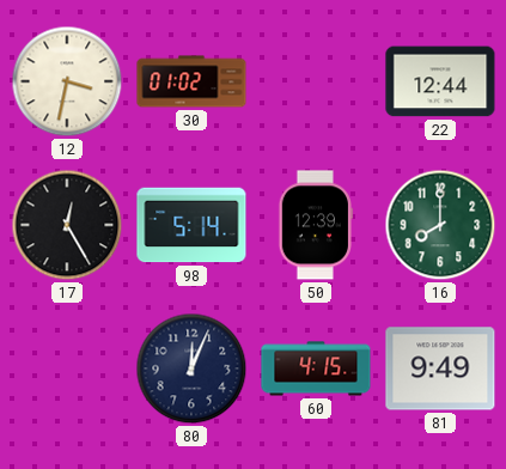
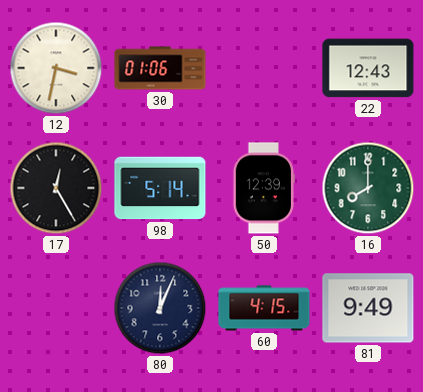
30: 01:02 -> 01:06 (160, 68)
22: 12:44 -> 12:43 (368, 68)
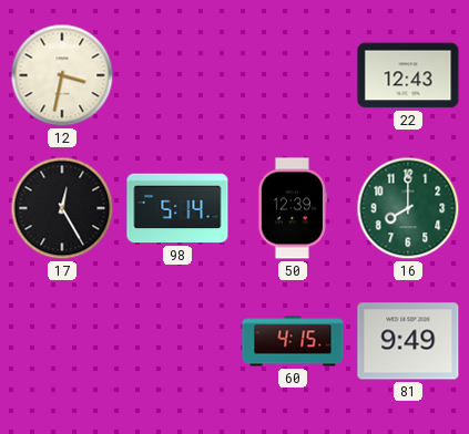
30: 01:06 -> none (160, 68)
80: 12:04 -> none (160, 308)
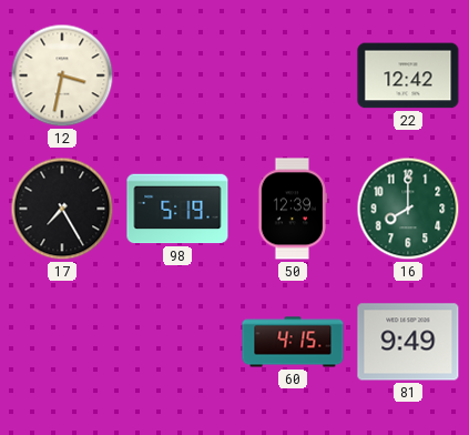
22: 12:43 -> 12:42 (408, 75)
17: 12:25 -> 7:25 (62, 209)
98: 5:14 -> 5:19 (177, 209)
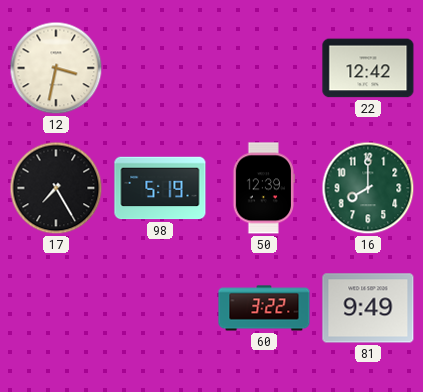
60: 4:15 -> 3:22 (264, 308)
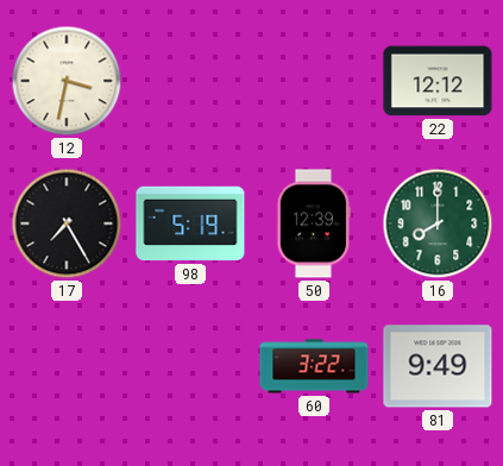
22: 12:42 -> 12:12 (438, 81)
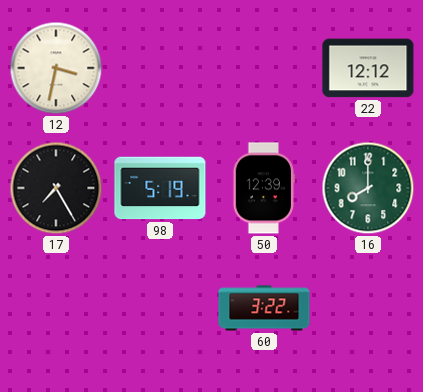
81: 9:49 -> none (438, 366)
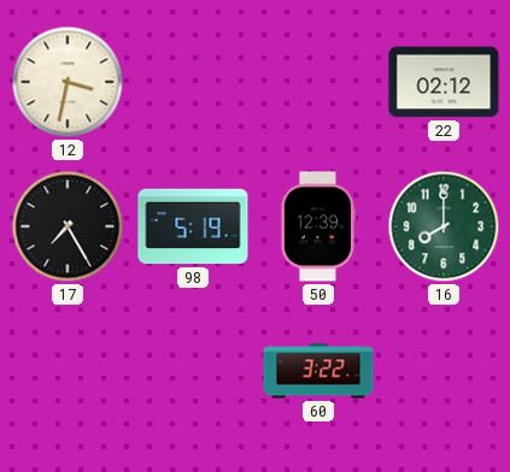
22: 12:12 -> 02:12 (444, 82)
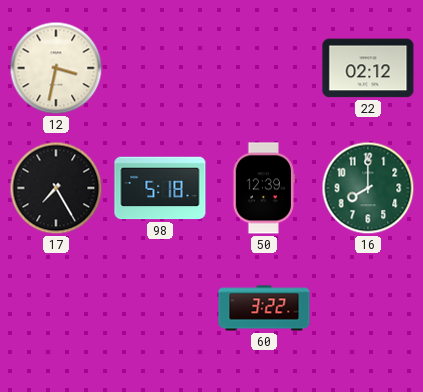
98: 5:19 -> 5:18 (160, 188)
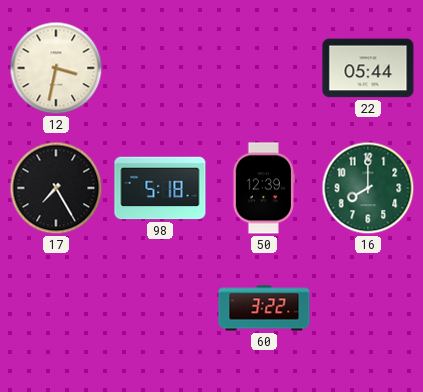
22: 02:12 -> 05:44 (368, 68)
